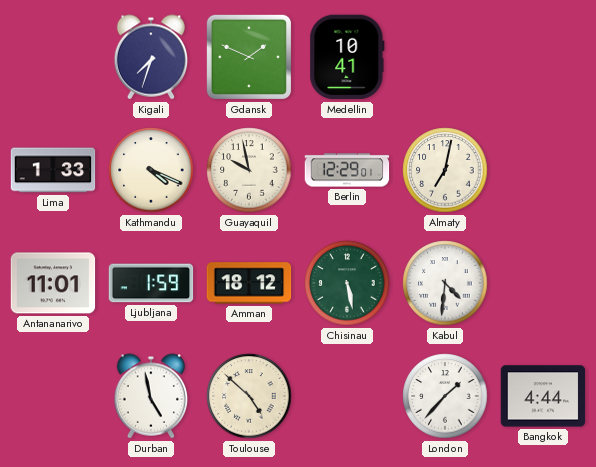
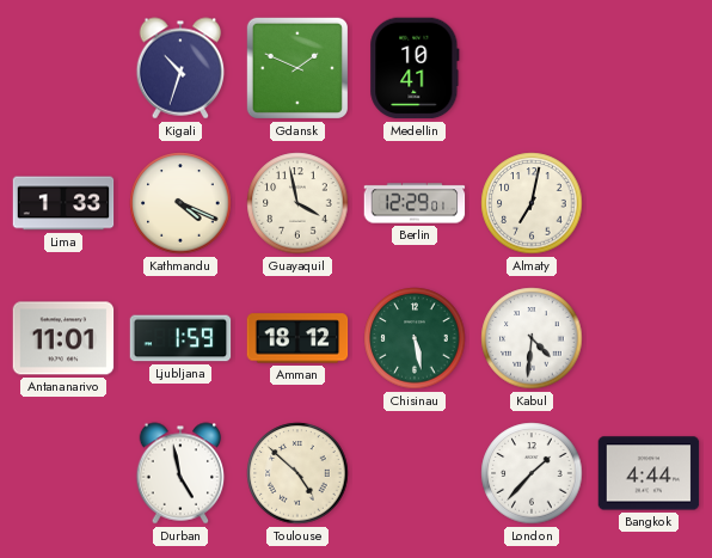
Kigali: 7:33 -> 10:33 (180, 68)
Guayaquil: 9:58 -> 3:58 (297, 203)
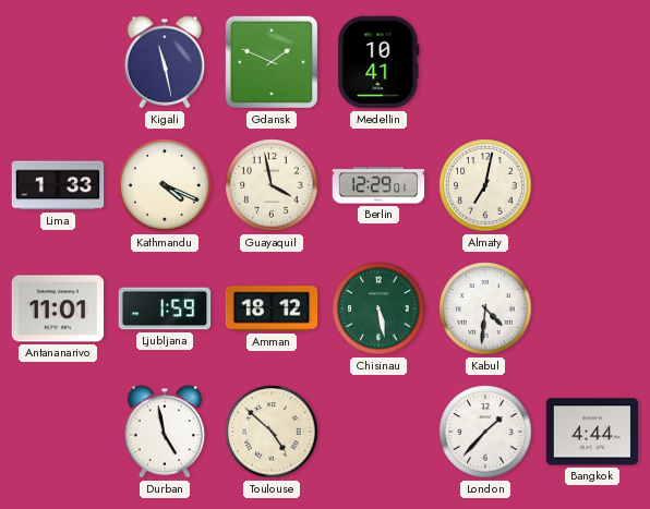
Kigali: 10:33 -> 11:28 (165, 62)
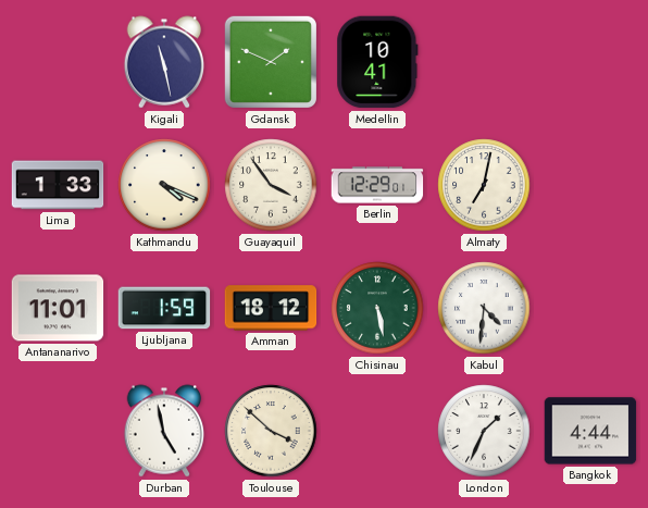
Guayaquil: 3:58 -> 3:54 (271, 185)
Toulouse: 4:52 -> 3:52 (271, 431)
London: 1:37 -> 1:34 (484, 431)
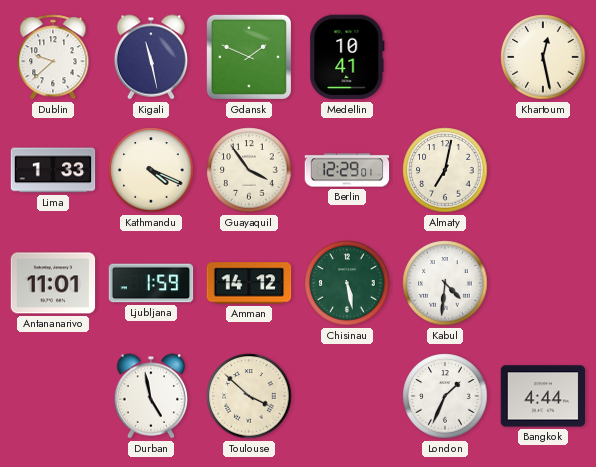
Dublin: none -> 9:38 (53, 57)
Khartoum: none -> 12:28 (543, 57)
Amman: 18:12 -> 14:12 (249, 283)
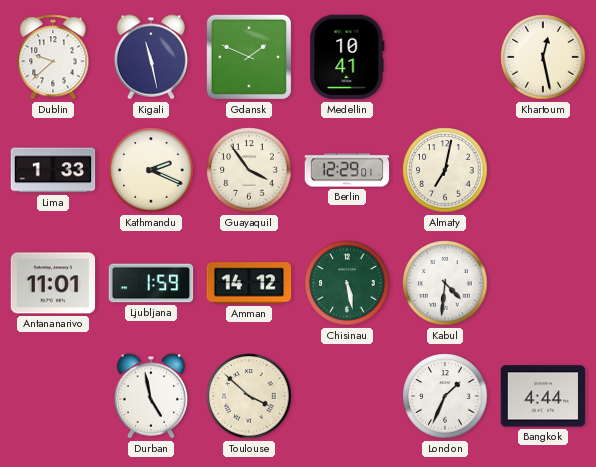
Kathmandu: 4:19 -> 2:19 (151, 170)
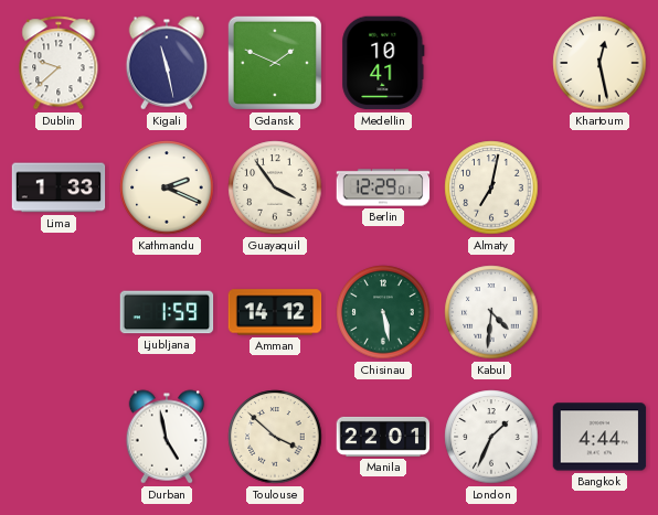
Antananarivo: 11:01 -> none (53, 283)
Manila: none -> 22:01 (383, 437)
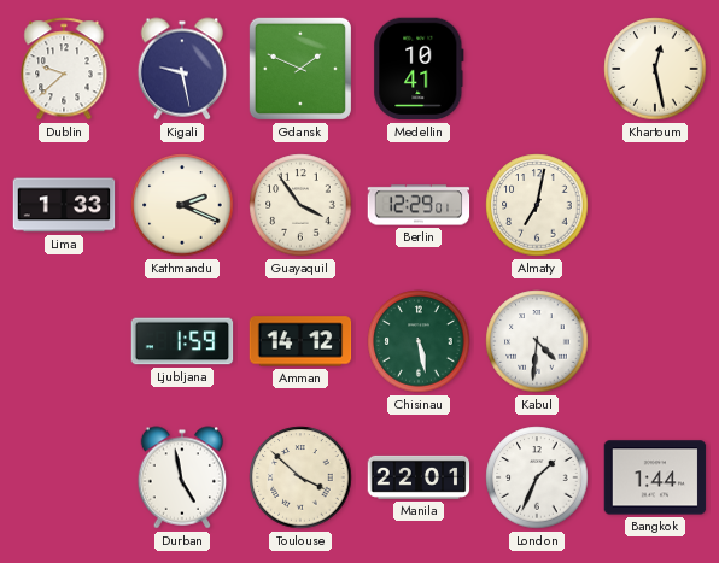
Kigali: 11:28 -> 9:28 (182, 69)
Bangkok: 4:44 -> 1:44 (655, 477)
